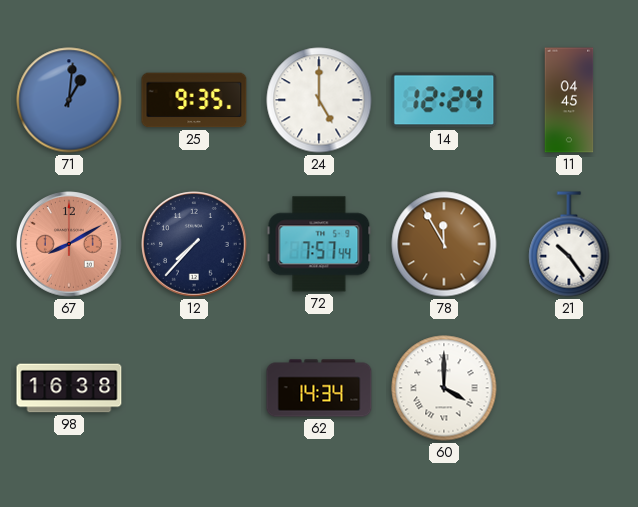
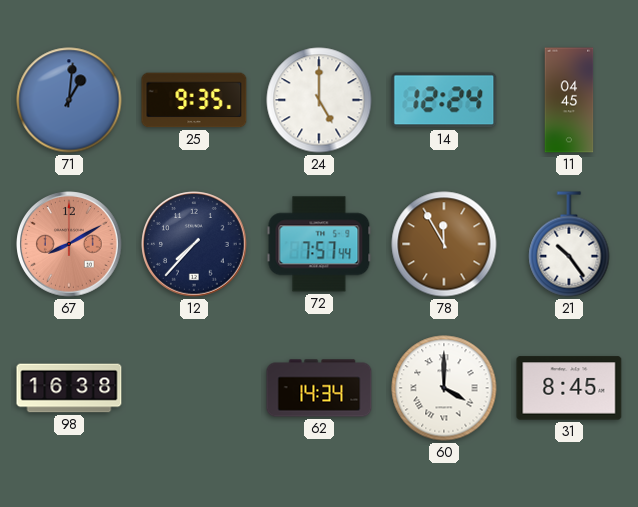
31: none -> 8:45 (569, 388)
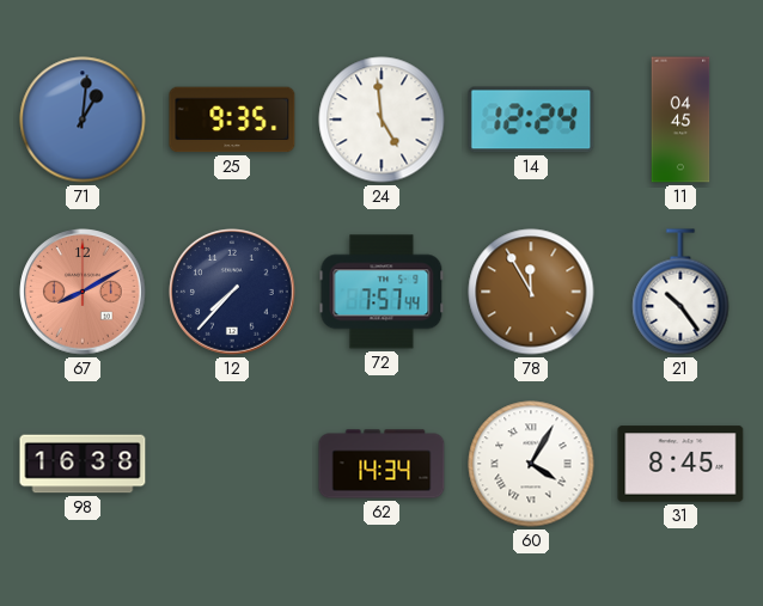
24: 5:00 -> 4:59 (381, 120)
60: 4:00 -> 4:05 (531, 464)
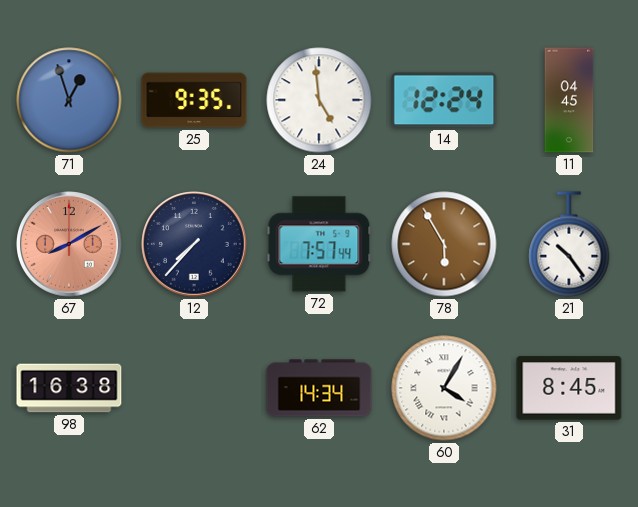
71: 1:01 -> 12:57 (69, 100)
78: 11:55 -> 5:55 (444, 244)
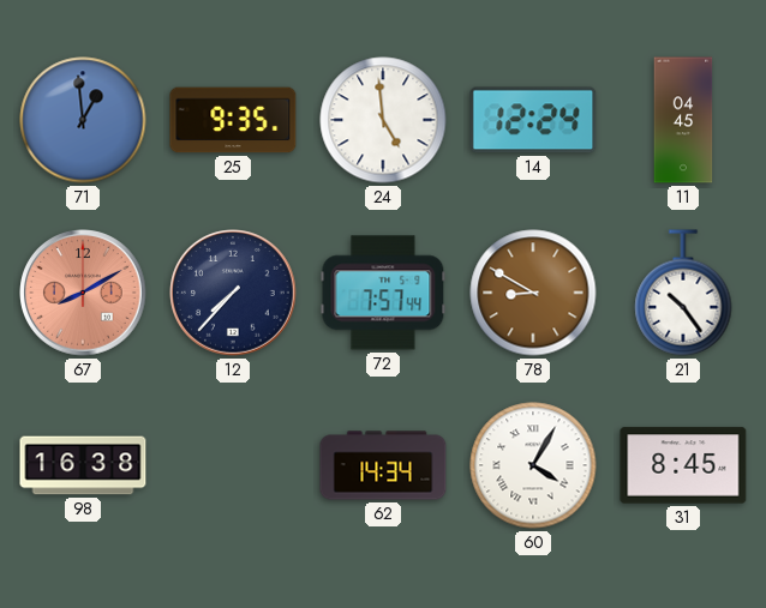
71: 12:57 -> 12:59 (83, 120)
78: 5:55 -> 8:50 (533, 293)
